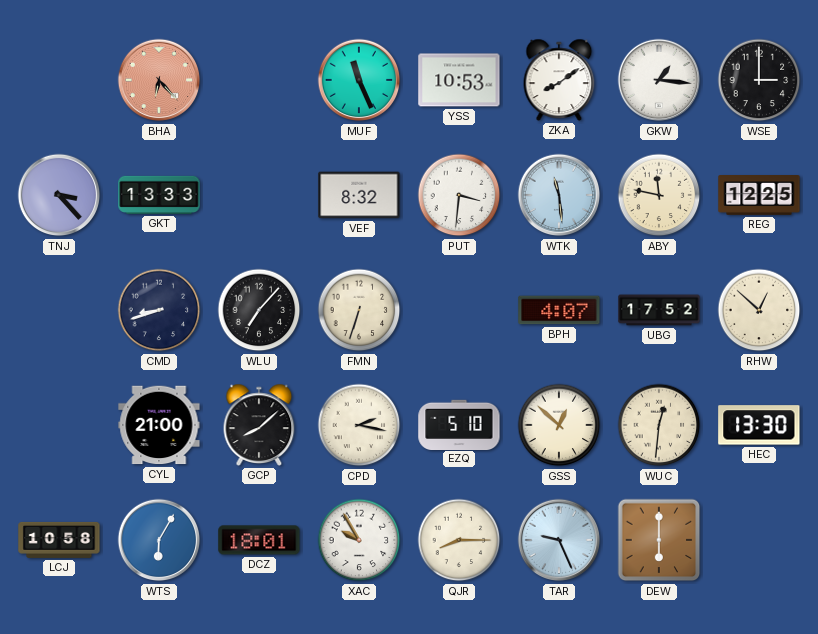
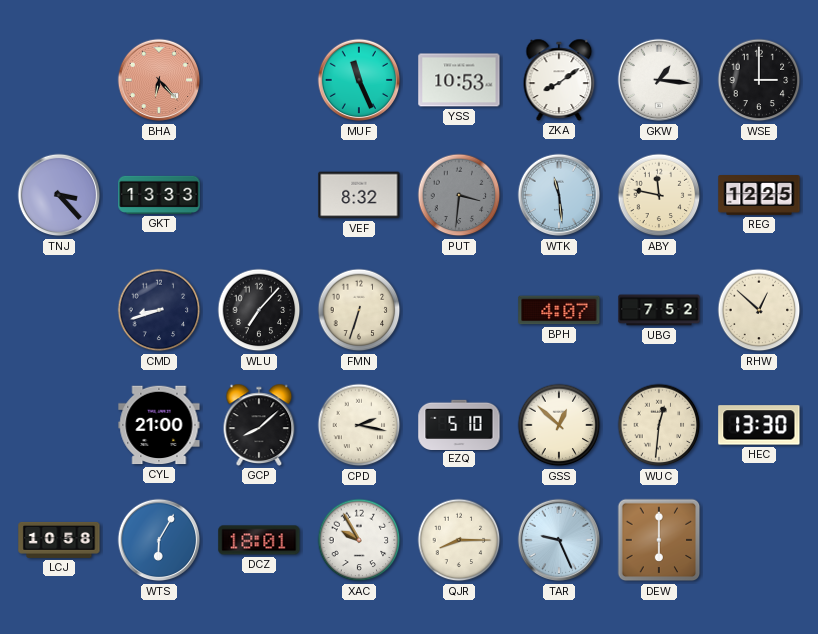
PUT dial: white -> grey (459, 195)
UBG: 17:52 -> 7:52 (659, 310)
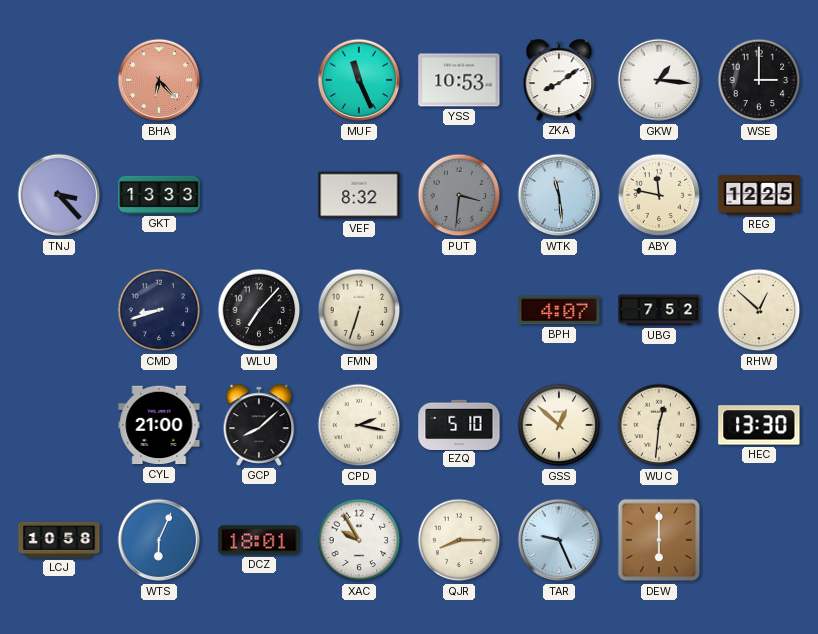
WTS: 6:05 -> 6:04 (159, 540)
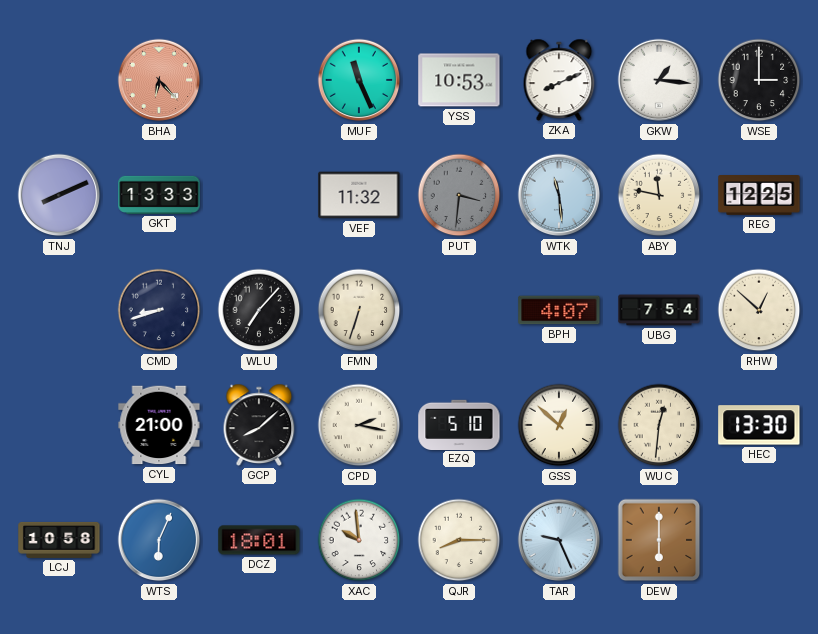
ZKA: 8:09 -> 8:11 (559, 80)
TNJ: 3:23 -> 8:11 (59, 195)
VEF: 8:32 -> 11:32 (359, 195)
UBG: 7:52 -> 7:54 (659, 310)
XAC: 9:55 -> 9:59 (359, 540)
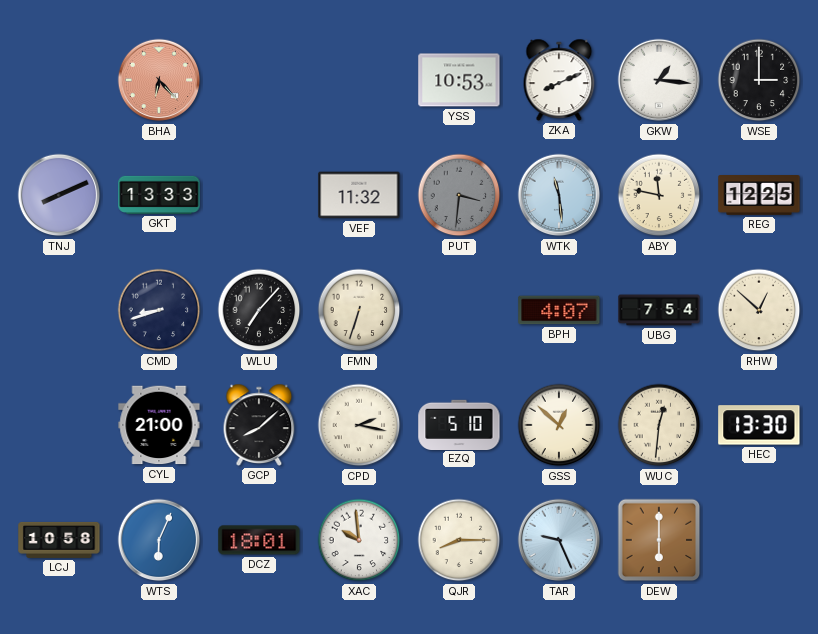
MUF: 11:26 -> none (359, 80)
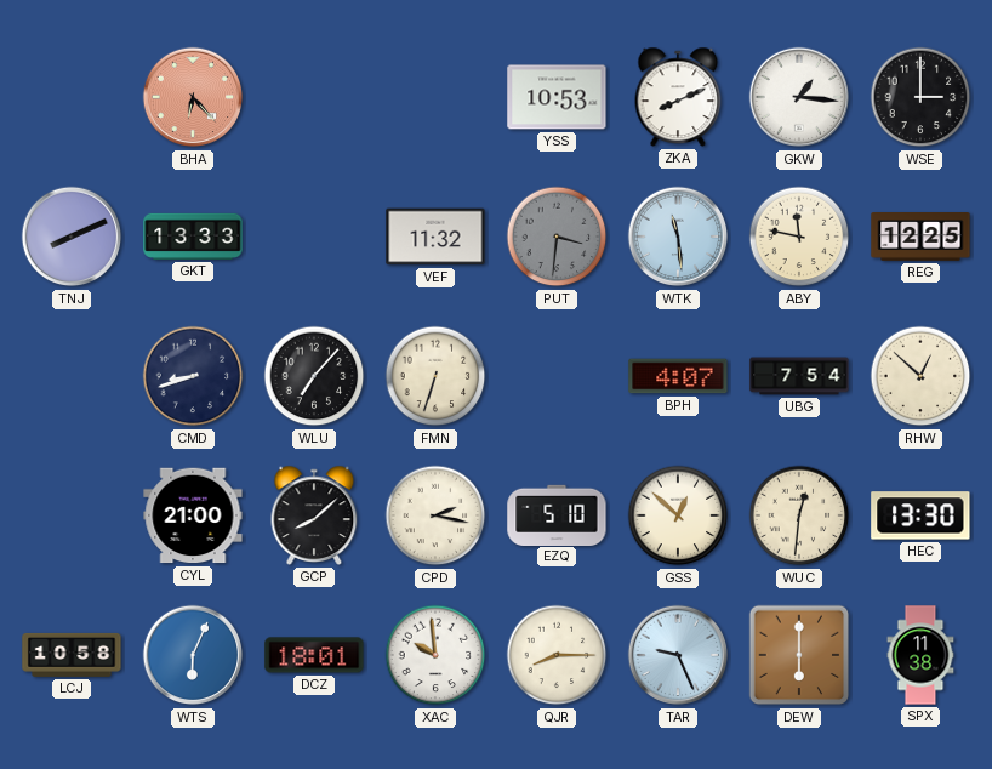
SPX: none -> 11:38 (920, 655)
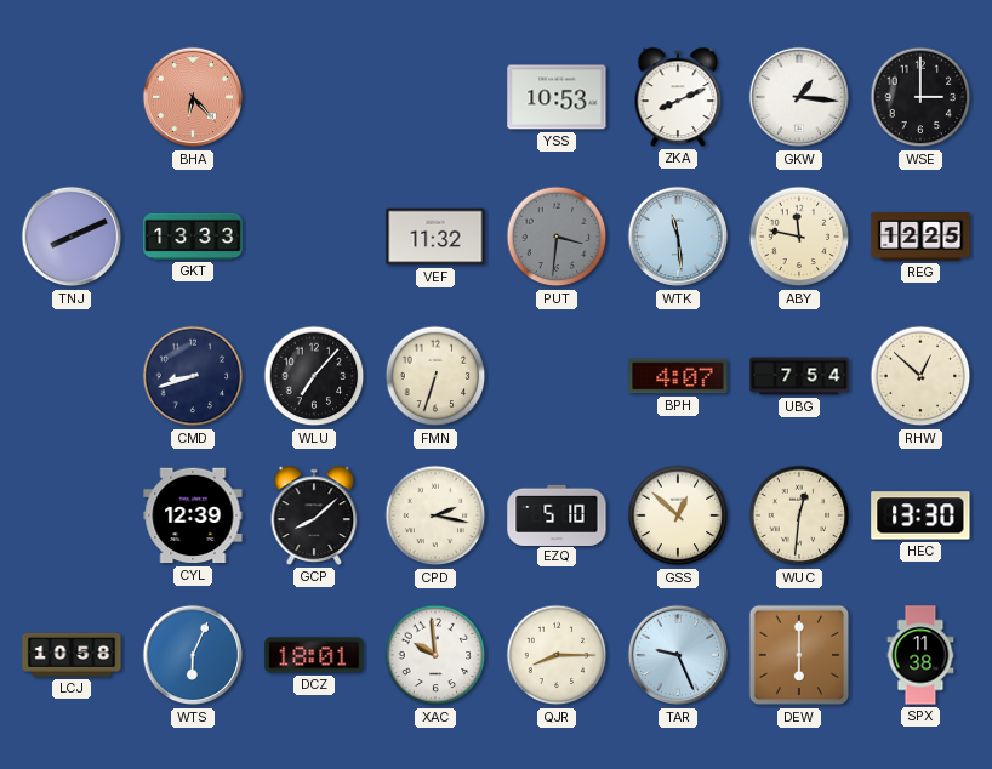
CYL: 21:00 -> 12:39 (193, 515)
